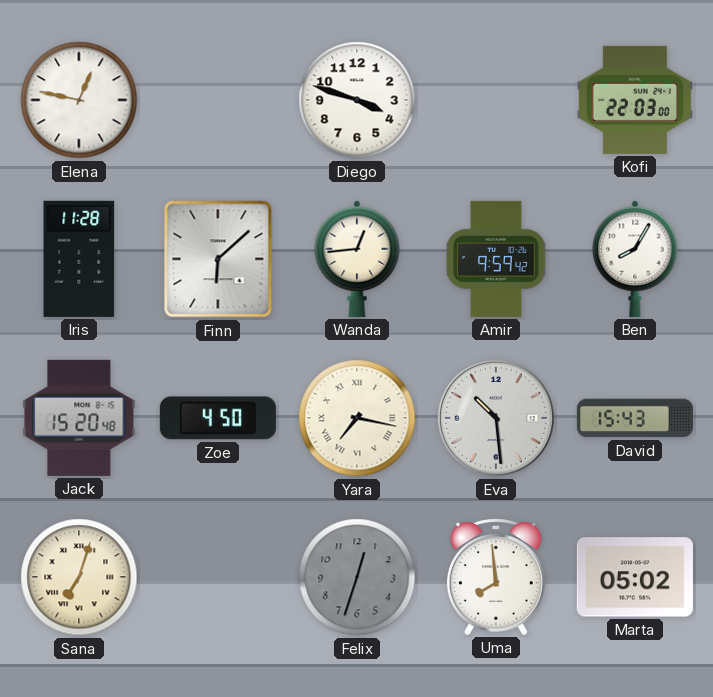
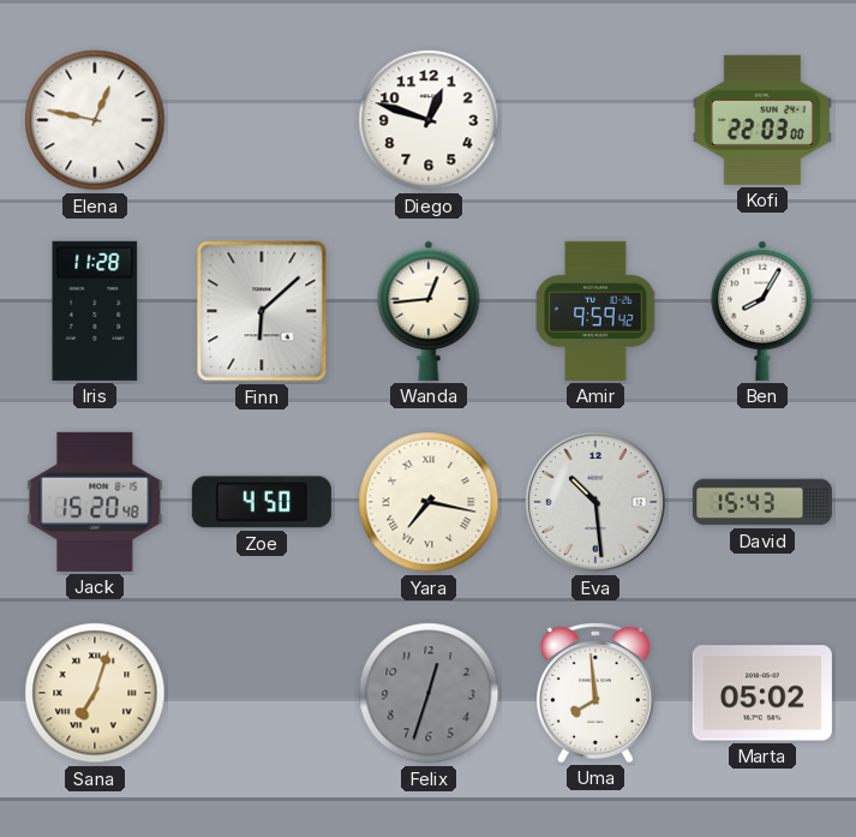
Diego: 3:48 -> 12:48 (429, 120)
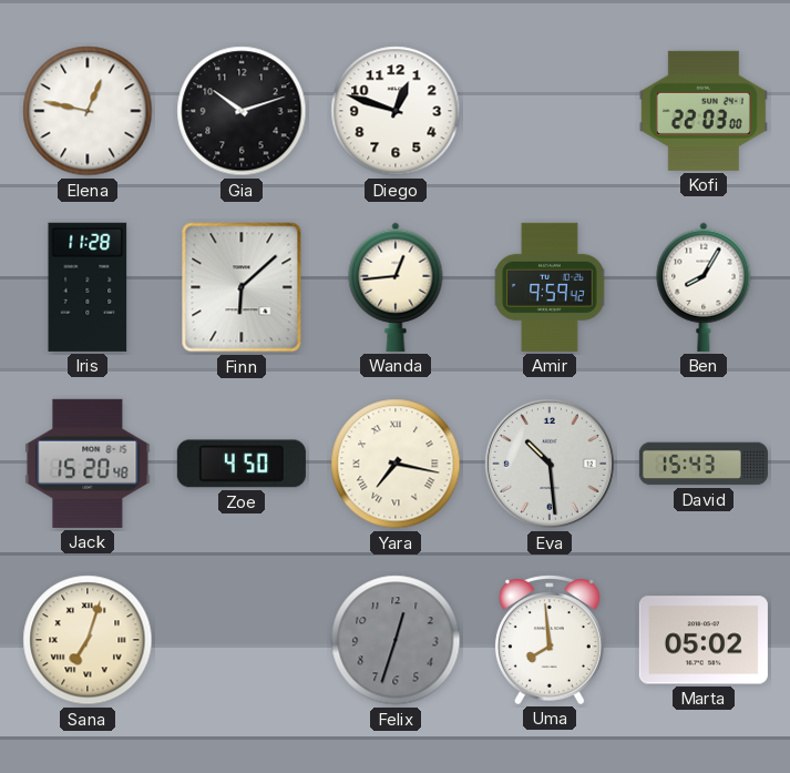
Gia: none -> 10:12 (242, 111)
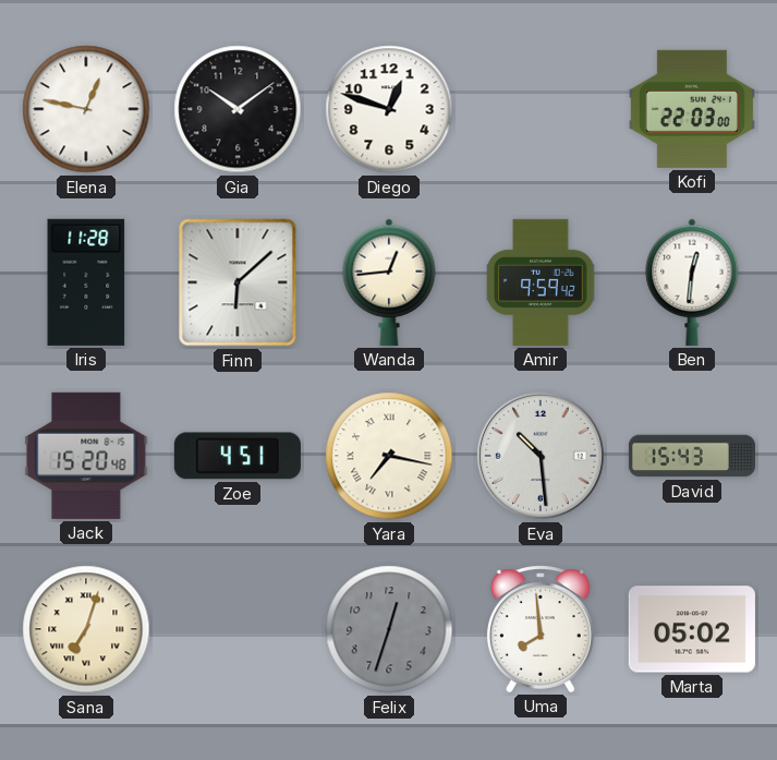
Gia: 10:12 -> 10:09 (238, 109)
Ben: 8:05 -> 12:31 (692, 282)
Zoe: 4:50 -> 4:51 (238, 456)
